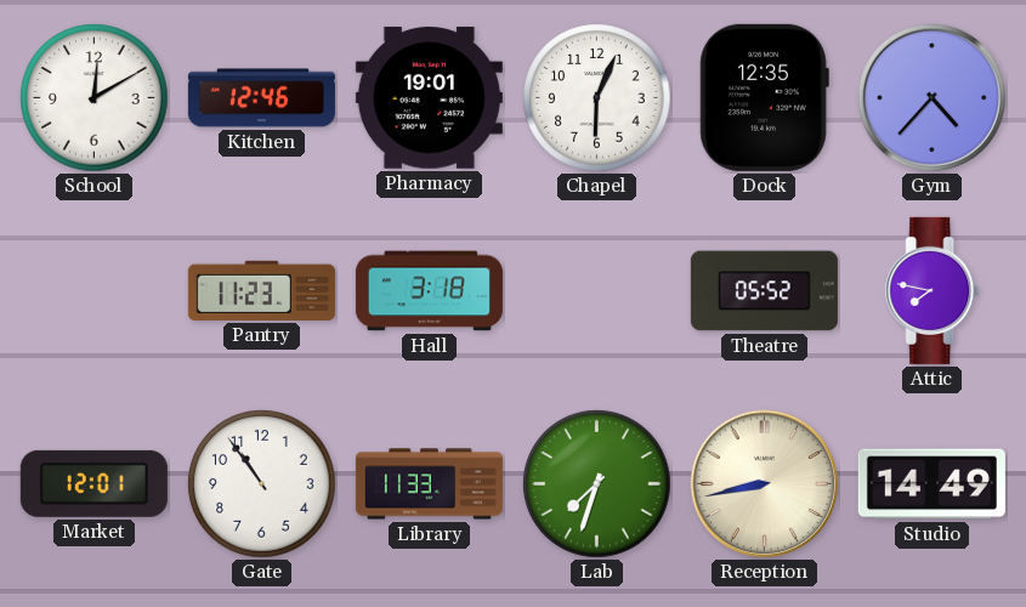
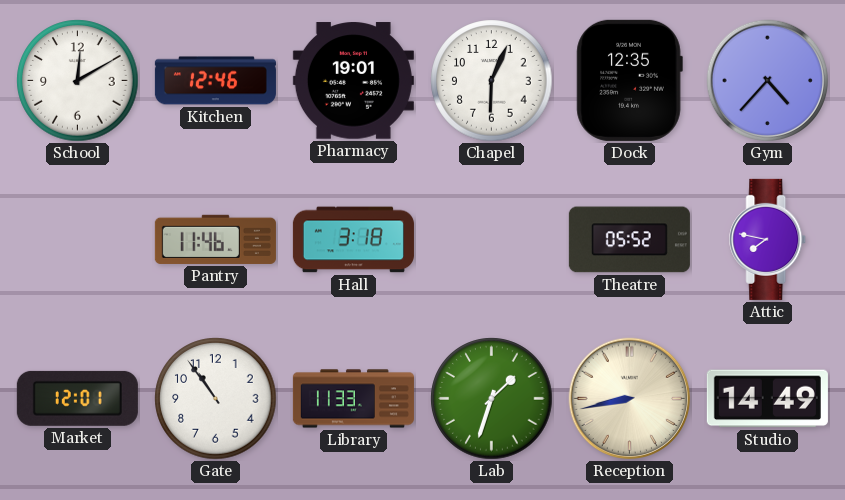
Pantry: 11:23 -> 11:46 (215, 239)
Lab: 7:33 -> 1:33 (492, 399)
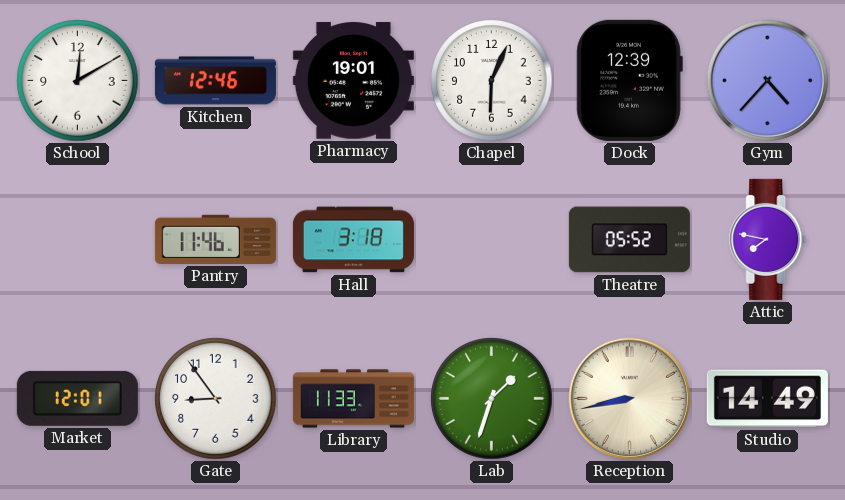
Dock: 12:35 -> 12:39 (629, 80)
Gate: 10:54 -> 8:54 (216, 399)
